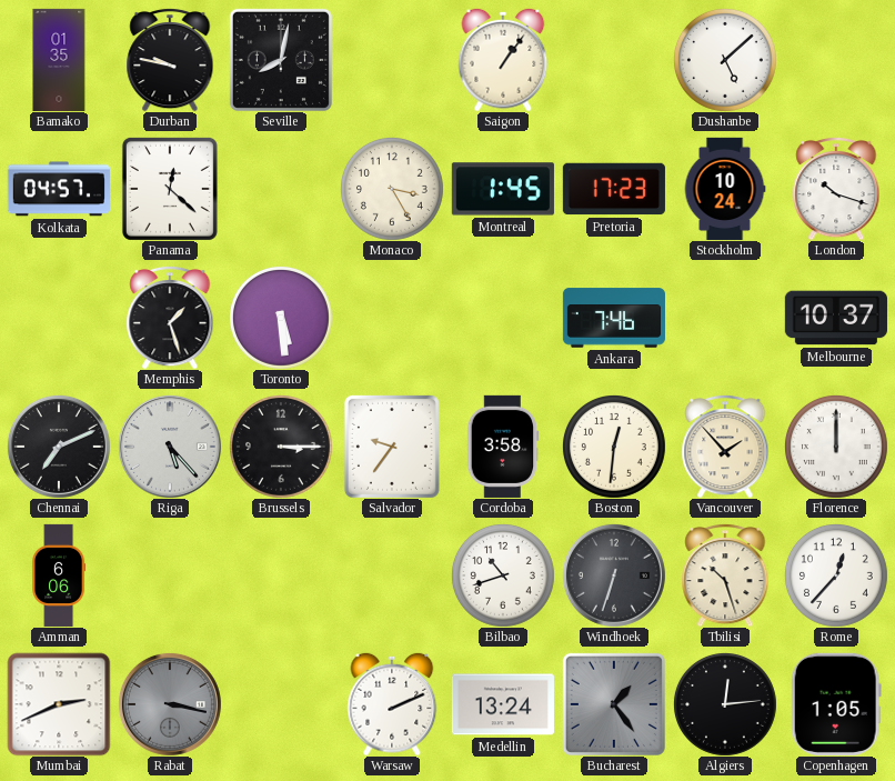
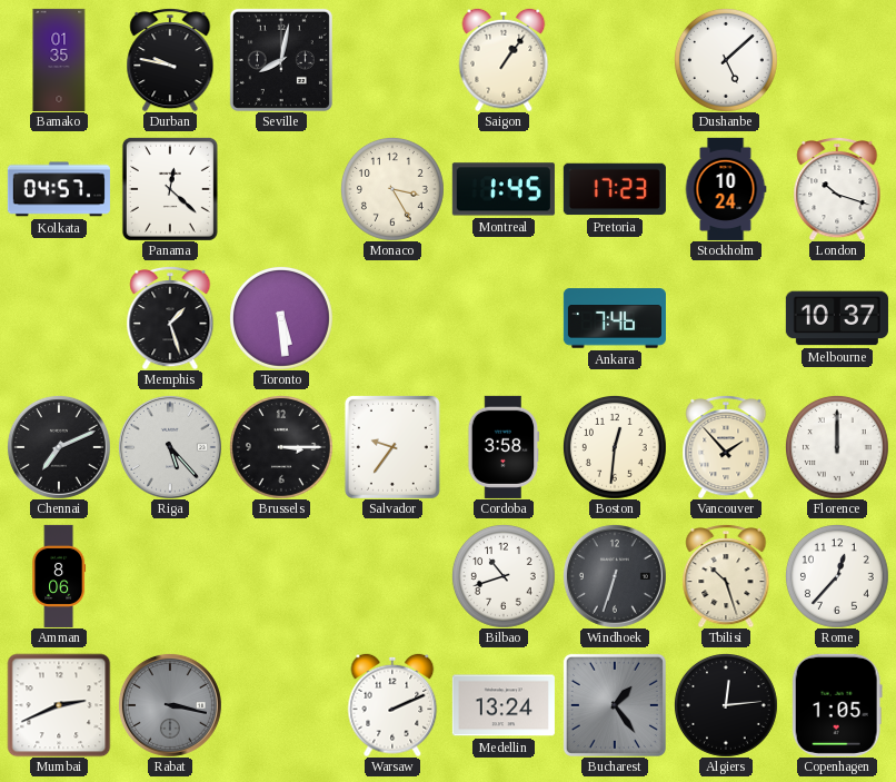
Amman: 6:06 -> 8:06 (59, 575)
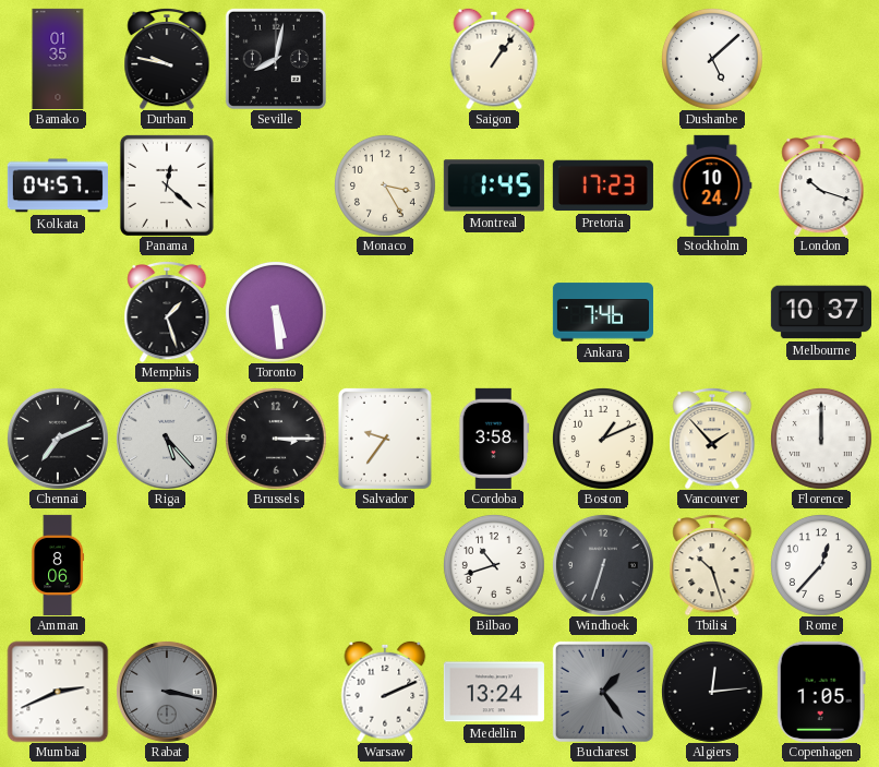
Boston: 12:31 -> 1:11 (603, 439)
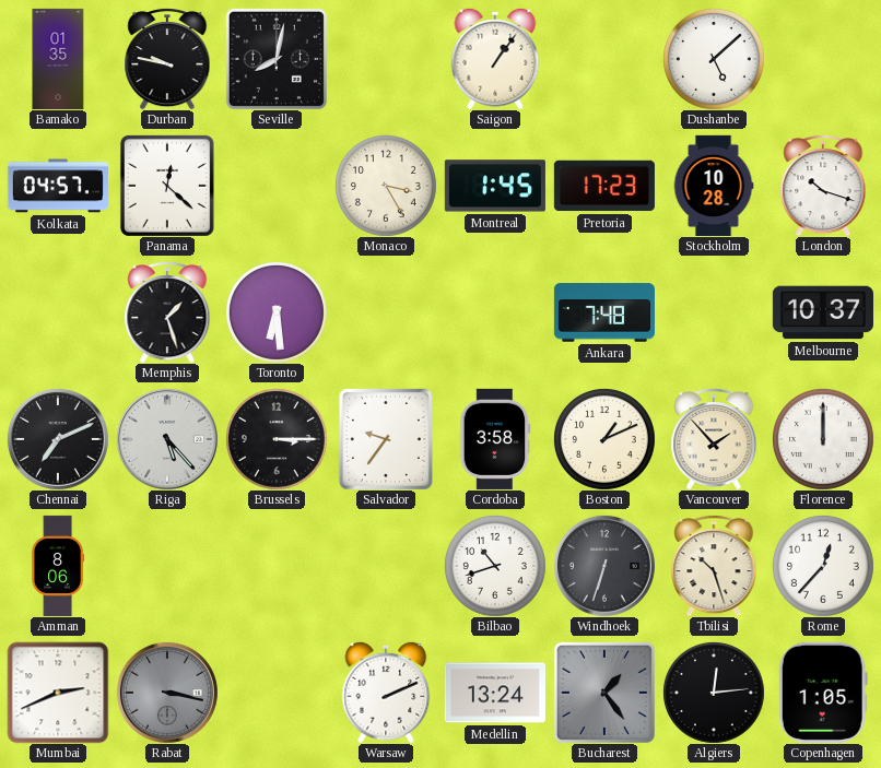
Stockholm: 10:24 -> 10:28 (714, 186)
Toronto: 5:29 -> 6:29 (277, 312)
Ankara: 7:46 -> 7:48 (604, 312)
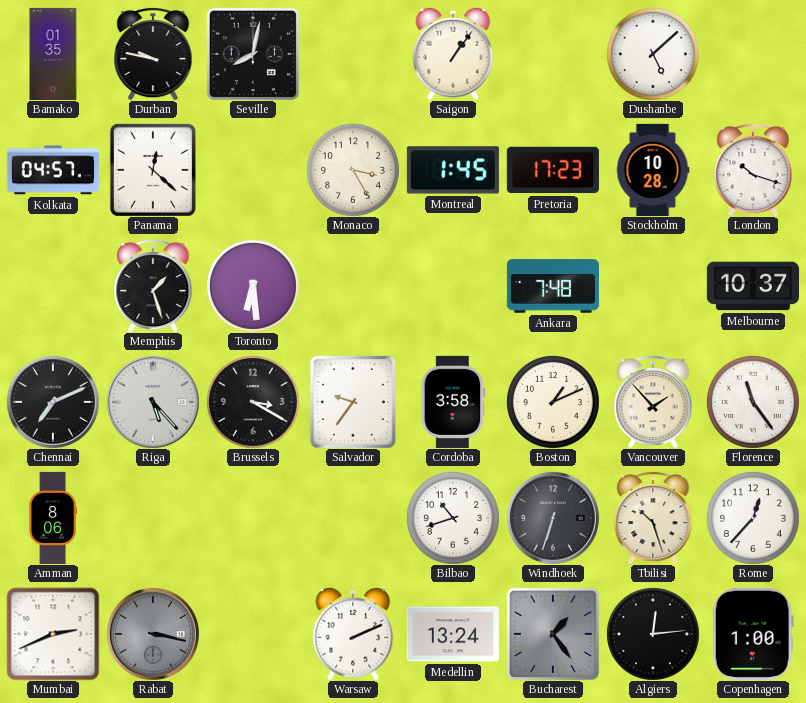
Brussels: 3:15 -> 3:20 (253, 402)
Florence: 12:00 -> 11:24 (753, 402)
Copenhagen: 1:05 -> 1:00 (753, 634)
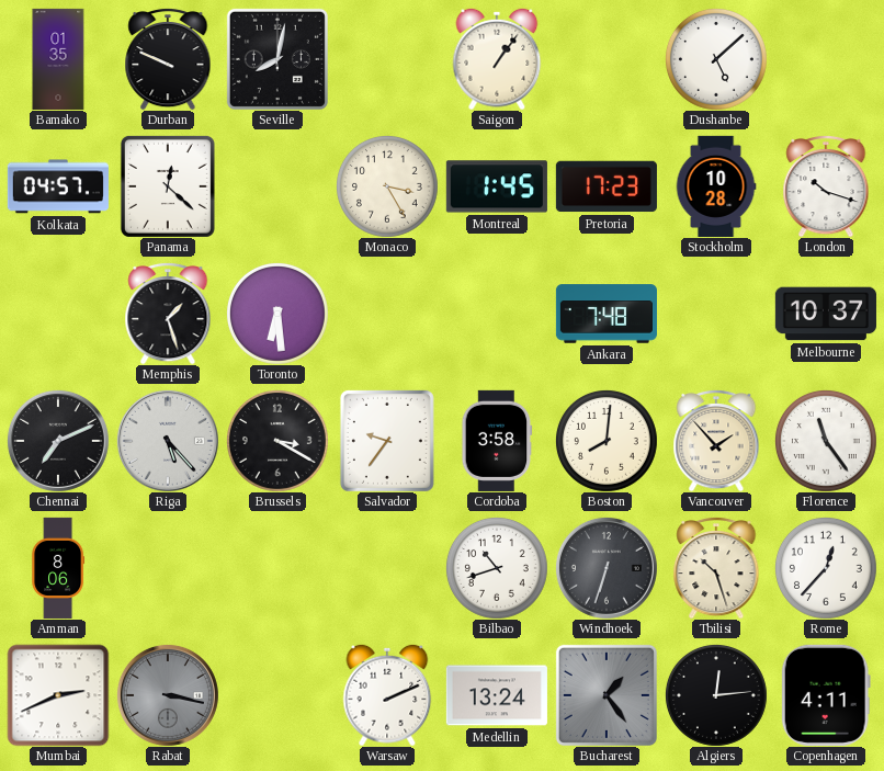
Durban: 9:47 -> 9:49 (168, 59)
Boston: 1:11 -> 8:01 (607, 441)
Copenhagen: 1:00 -> 4:11 (826, 695)
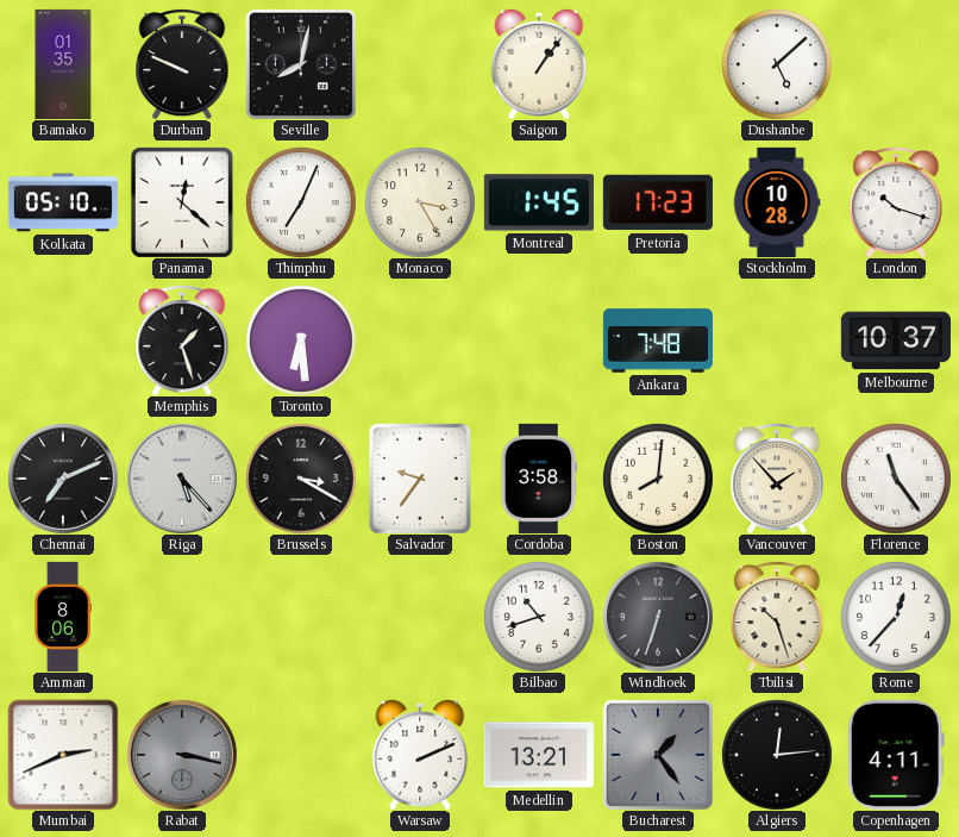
Kolkata: 04:57 -> 05:10 (63, 202)
Thimphu: none -> 7:04 (301, 202)
Medellin: 13:24 -> 13:21 (539, 755)
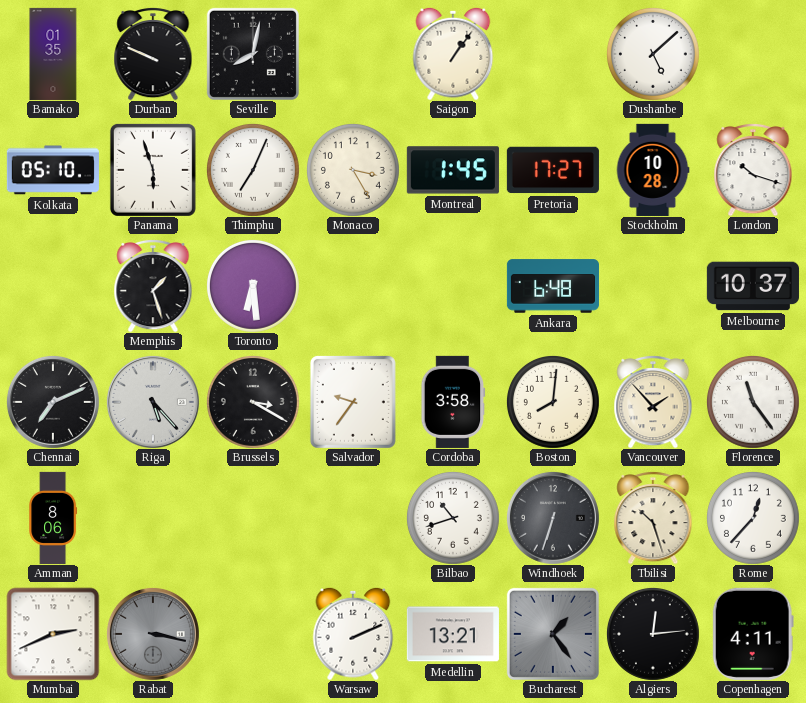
Panama: 12:22 -> 5:57 (153, 170)
Pretoria: 17:23 -> 17:27 (553, 170)
Ankara: 7:48 -> 6:48 (553, 286)
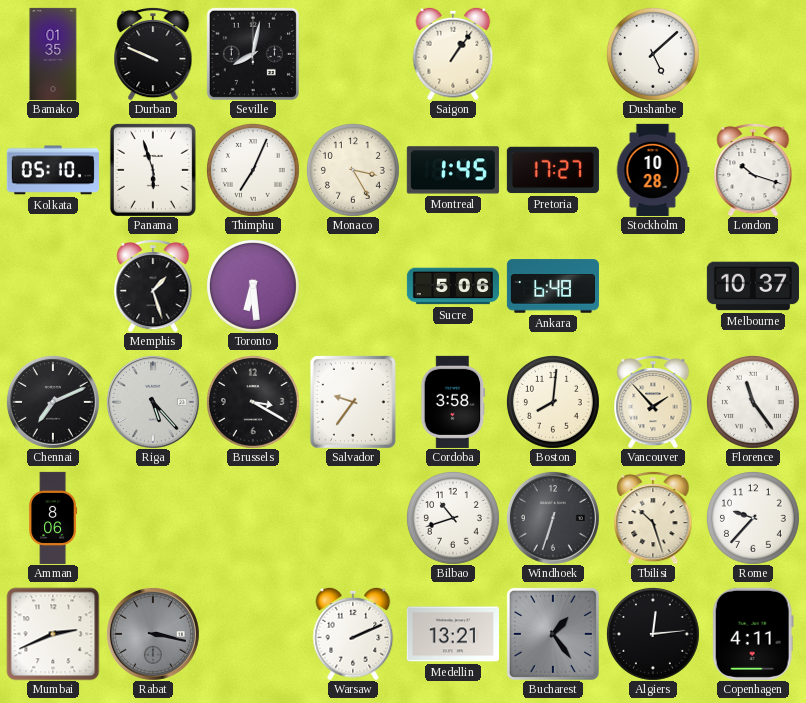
Sucre: none -> 5:06 (453, 286)
Rome: 12:37 -> 9:37 (753, 518)
